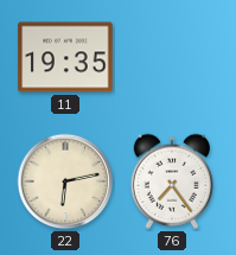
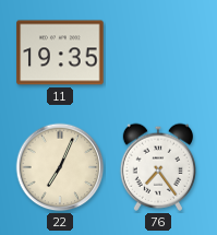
22: 6:13 -> 7:04 (60, 167)
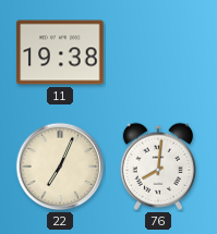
11: 19:35 -> 19:38 (60, 52)
76: 7:24 -> 8:01 (157, 167)
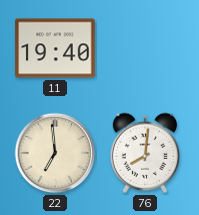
11: 19:38 -> 19:40 (55, 48)
22: 7:04 -> 6:59 (55, 153)
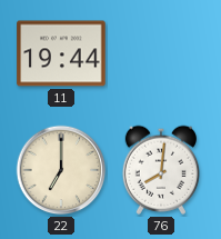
11: 19:40 -> 19:44 (61, 53)
22: 6:59 -> 7:00 (61, 170)
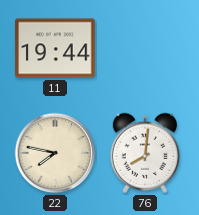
22: 7:00 -> 7:47 (55, 153)
